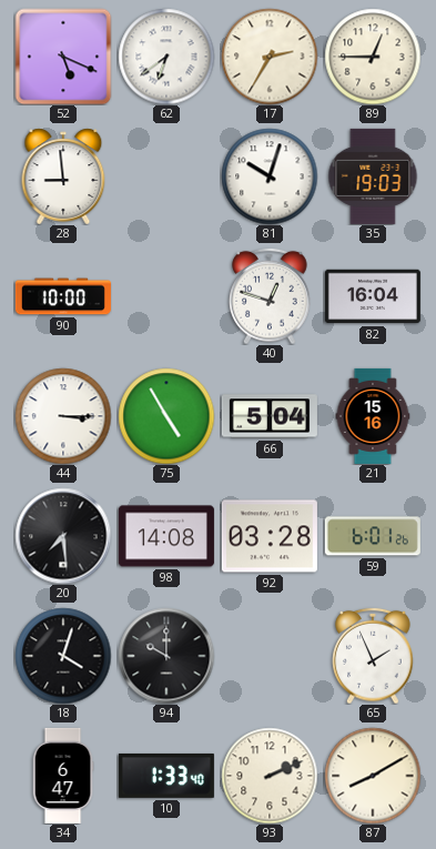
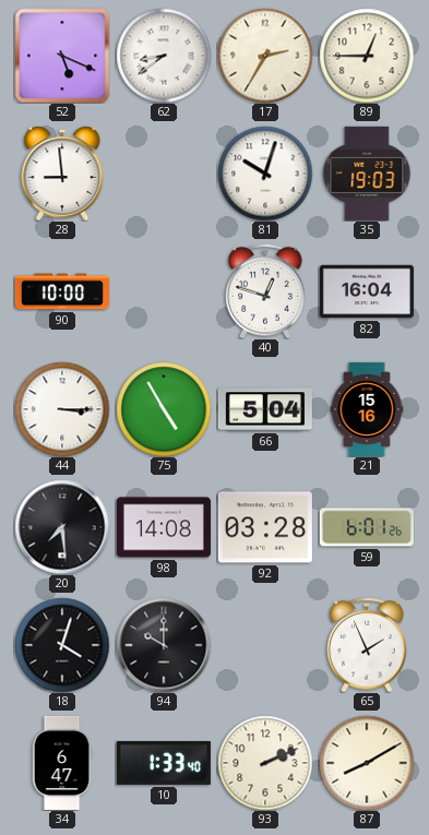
62: 6:39 -> 8:39 (164, 56)
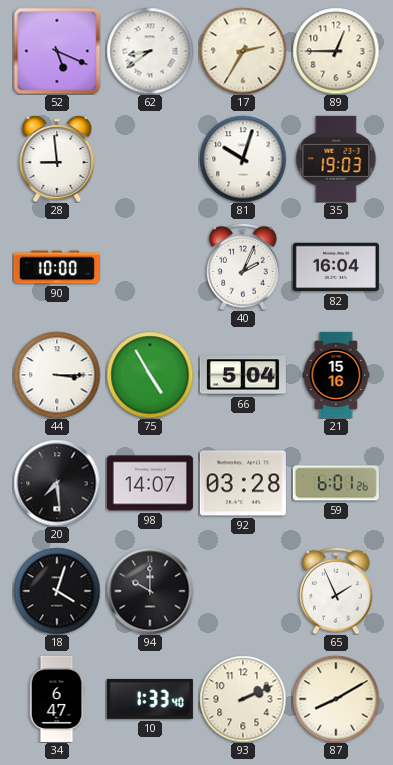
40: 12:48 -> 2:04 (243, 267)
98: 14:08 -> 14:07 (150, 483)
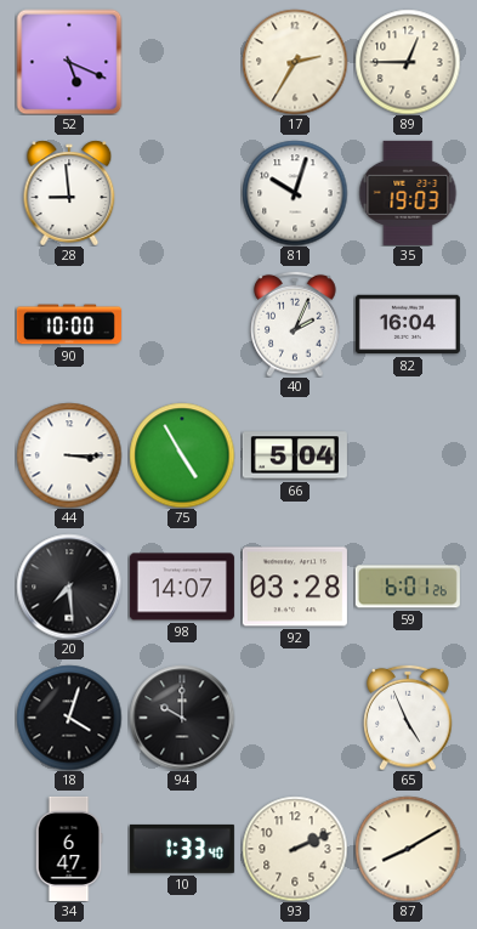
62: 8:39 -> none (150, 51)
21: 15:16 -> none (336, 375)
65: 1:56 -> 4:56 (408, 718)
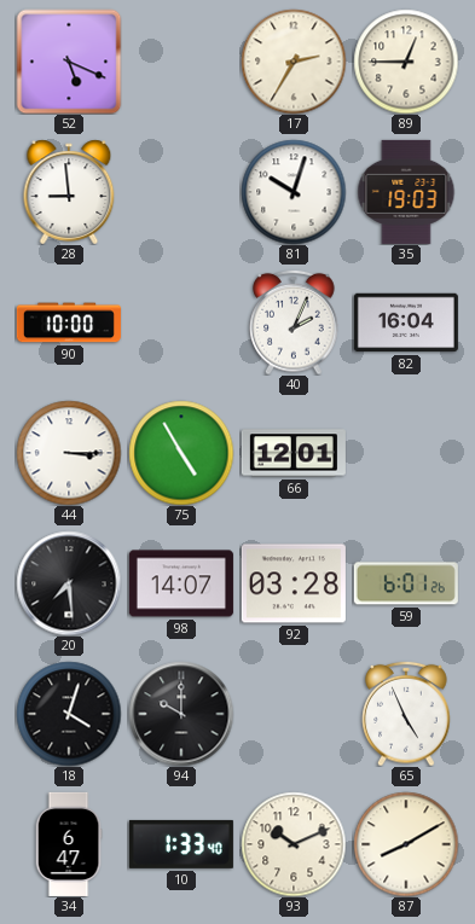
66: 5:04 -> 12:01 (294, 453)
93: 2:11 -> 10:11 (294, 844)
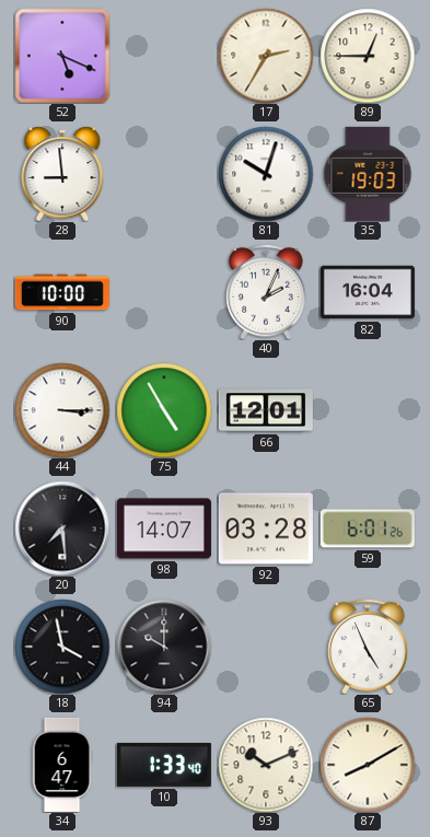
18: 4:03 -> 3:58 (62, 647)
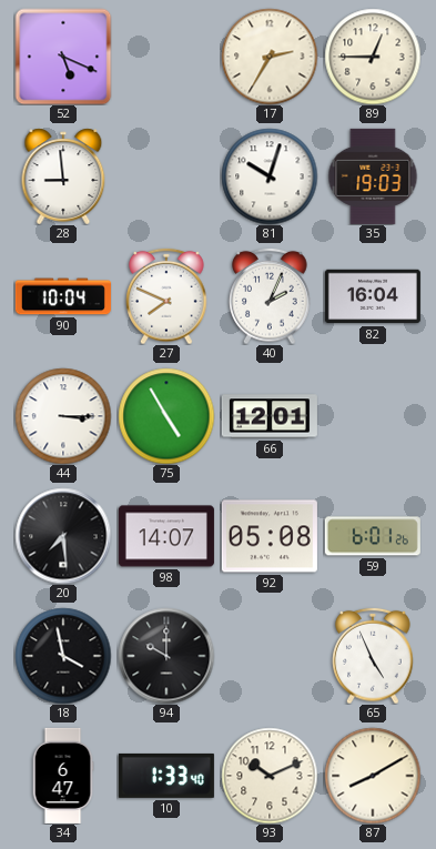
90: 10:00 -> 10:04 (63, 296)
27: none -> 7:49 (166, 296)
92: 03:28 -> 05:08 (270, 536)
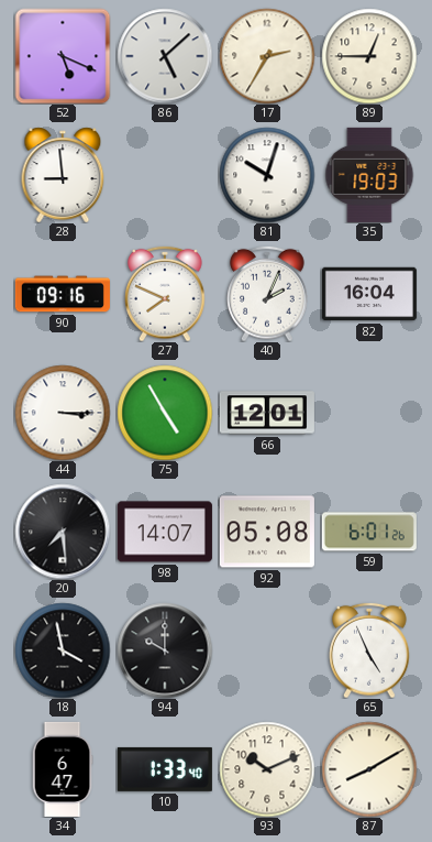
86: none -> 5:08 (165, 56)
90: 10:04 -> 09:16 (63, 294)
